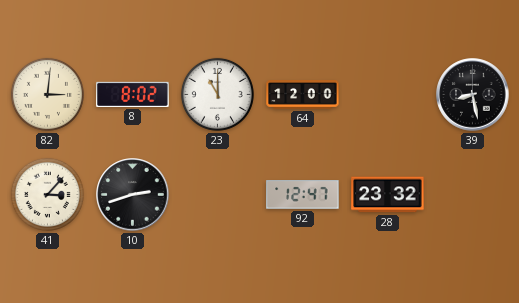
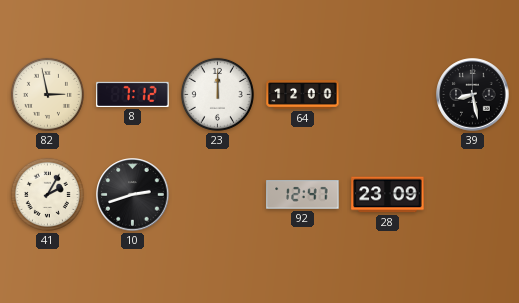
82: 3:01 -> 2:58 (47, 94)
8: 8:02 -> 7:12 (133, 94)
23: 11:00 -> 12:00 (217, 94)
41: 3:07 -> 2:05 (47, 194)
28: 23:32 -> 23:09 (388, 195)
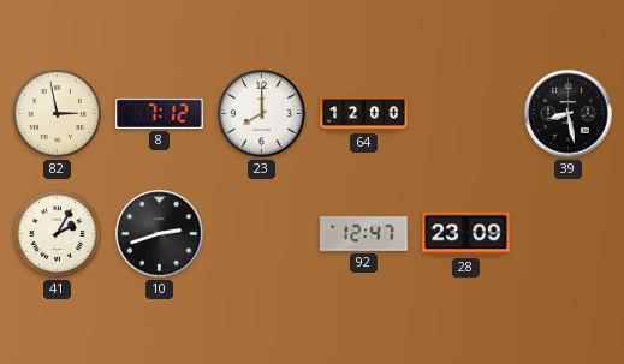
23: 12:00 -> 8:00 (261, 113)
